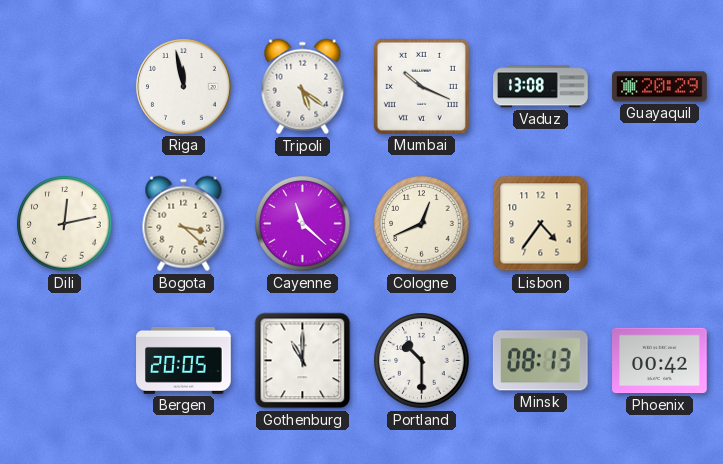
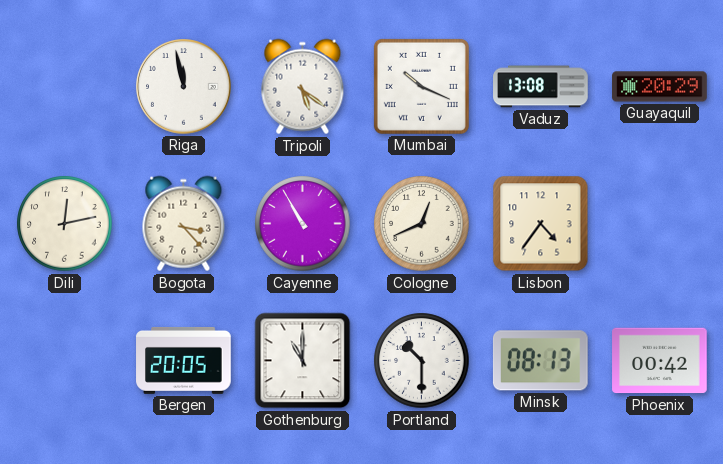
Bogota: 3:22 -> 3:23 (184, 224)
Cayenne: 11:22 -> 10:55 (303, 224)
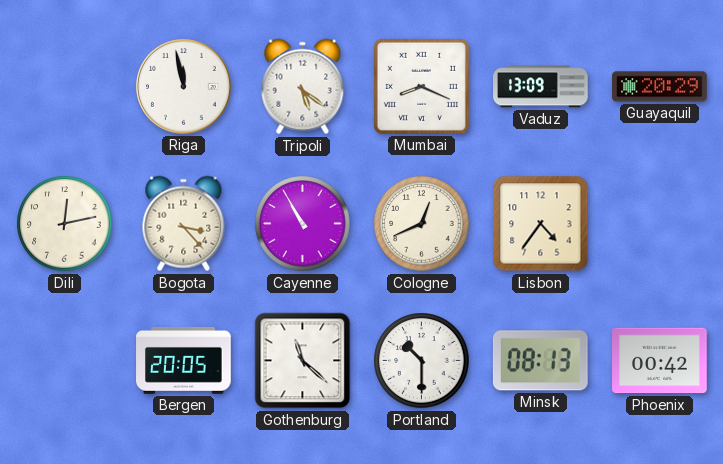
Mumbai: 10:19 -> 8:19 (421, 86)
Vaduz: 13:08 -> 13:09 (541, 87)
Gothenburg: 11:00 -> 11:22 (303, 361)
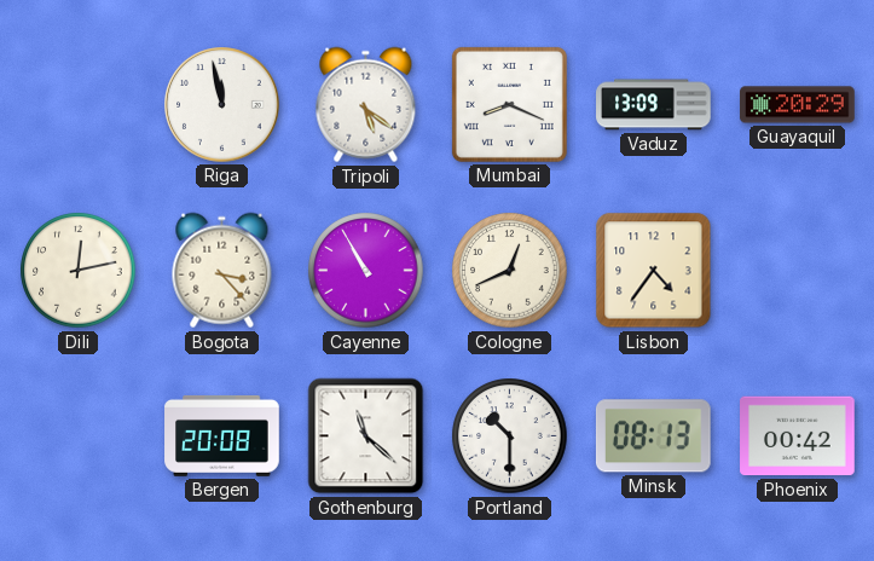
Bergen: 20:05 -> 20:08 (222, 435)
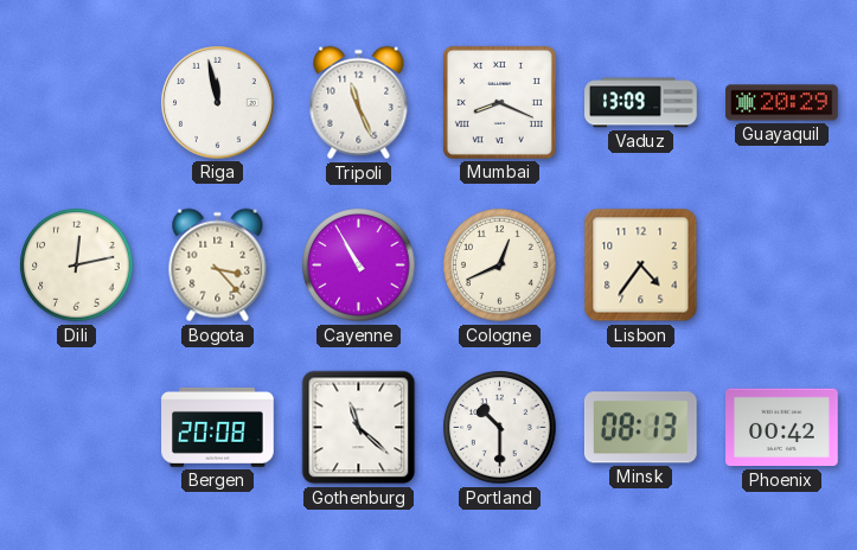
Tripoli: 5:21 -> 11:26 (359, 103)
